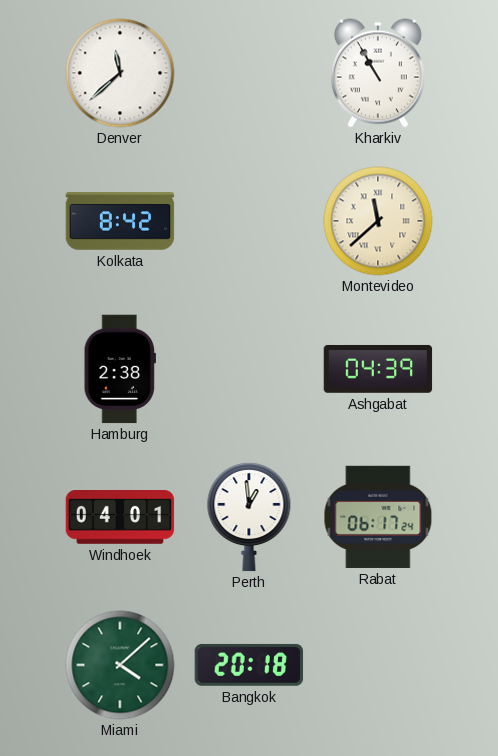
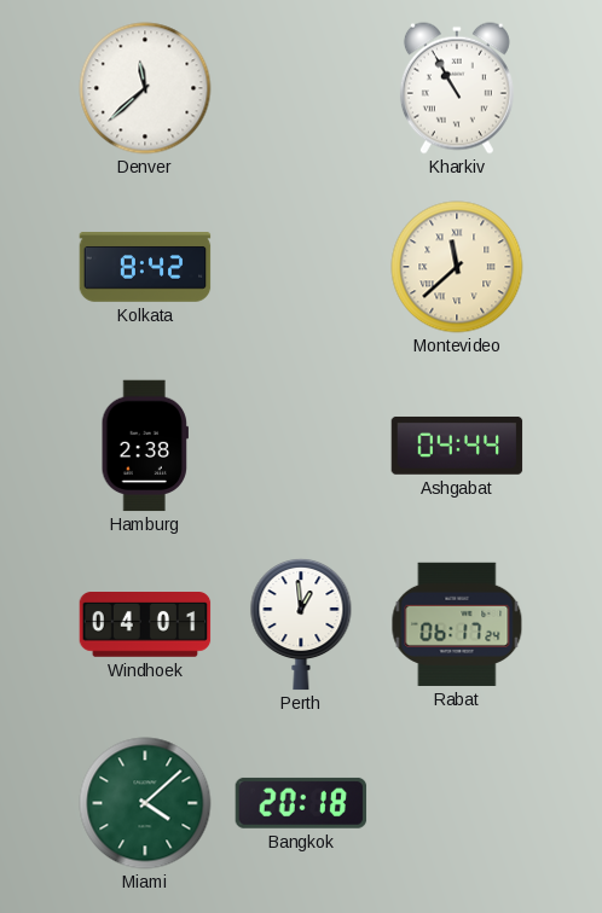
Ashgabat: 04:39 -> 04:44 (457, 446)
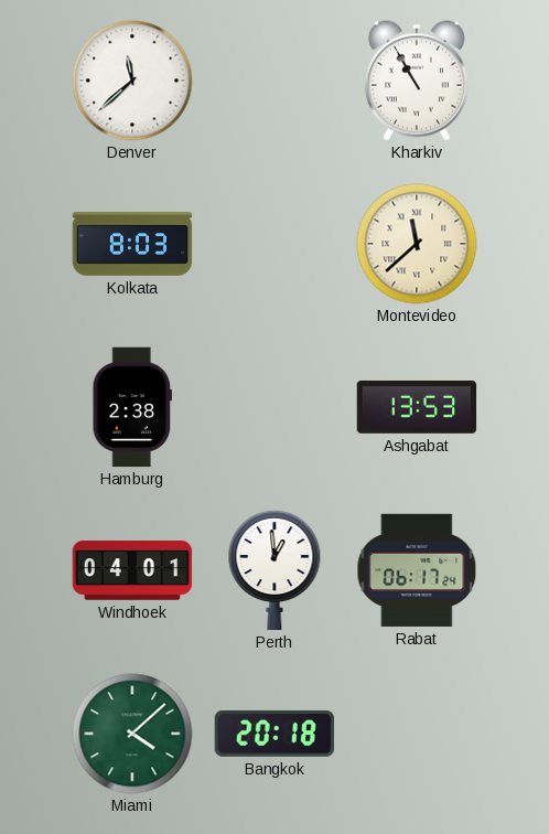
Kolkata: 8:42 -> 8:03 (132, 244)
Ashgabat: 04:44 -> 13:53 (417, 407)
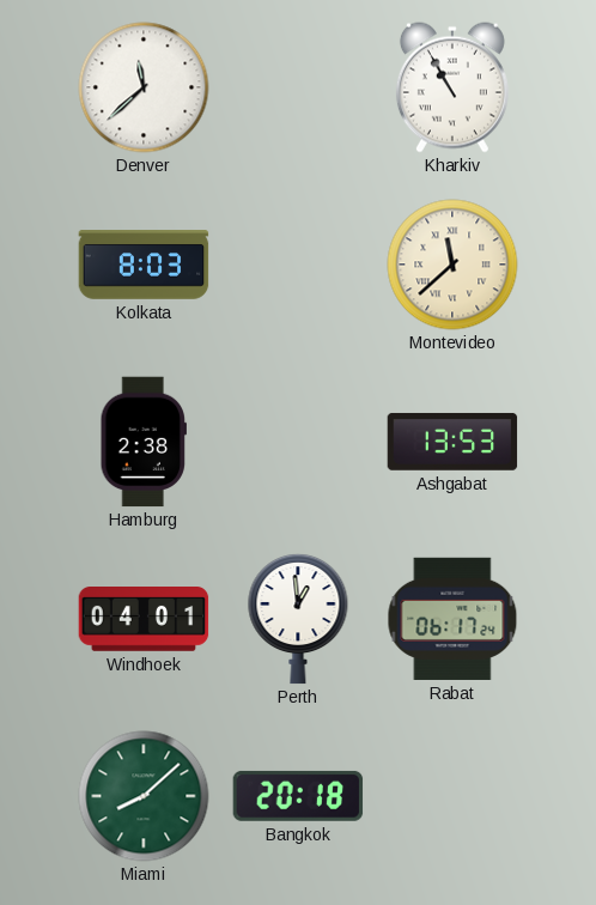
Miami: 4:08 -> 8:08 (144, 796)
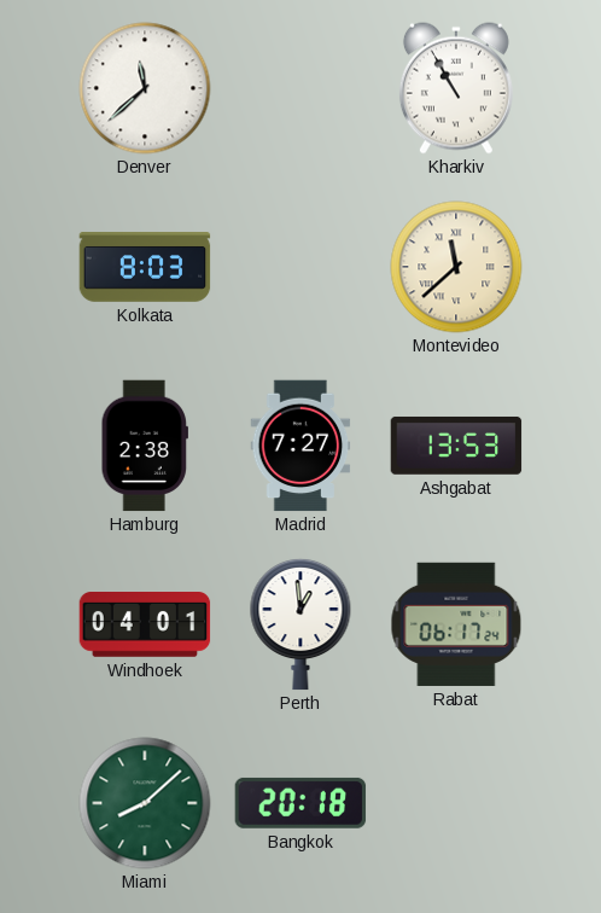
Madrid: none -> 7:27 (300, 446)
